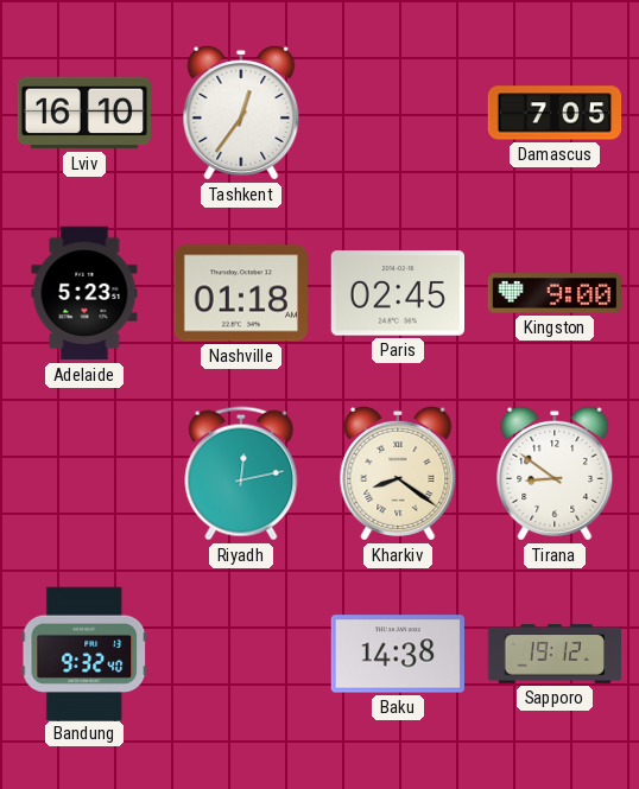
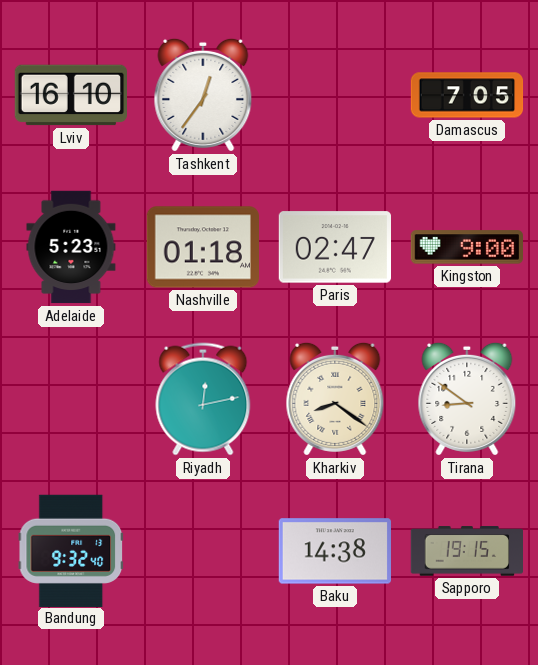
Paris: 02:45 -> 02:47 (334, 247)
Sapporo: 19:12 -> 19:15 (467, 551)
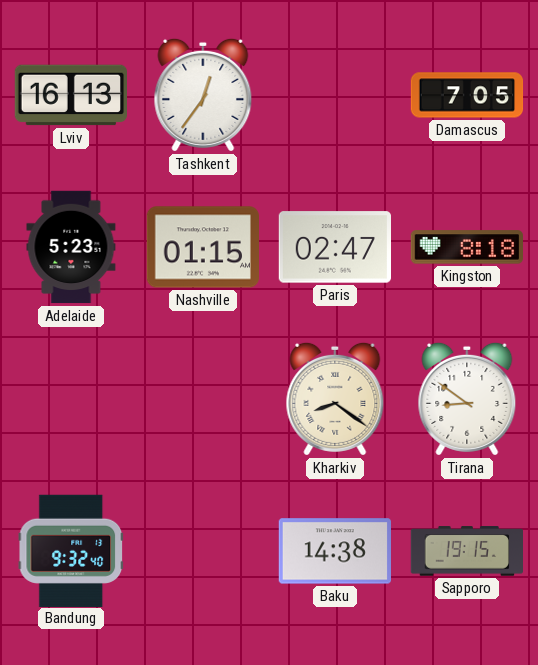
Lviv: 16:10 -> 16:13 (71, 95)
Nashville: 01:18 -> 01:15 (202, 247)
Kingston: 9:00 -> 8:18 (466, 247)
Riyadh: 12:13 -> none (203, 399)
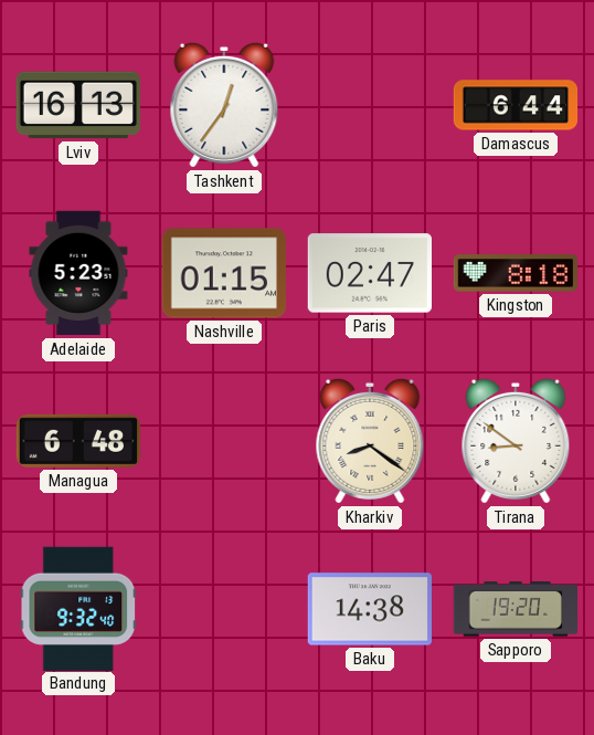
Damascus: 7:05 -> 6:44 (516, 105)
Managua: none -> 6:48 (77, 441)
Sapporo: 19:15 -> 19:20 (516, 609)
